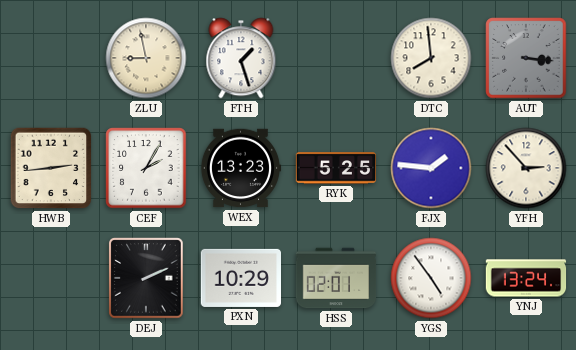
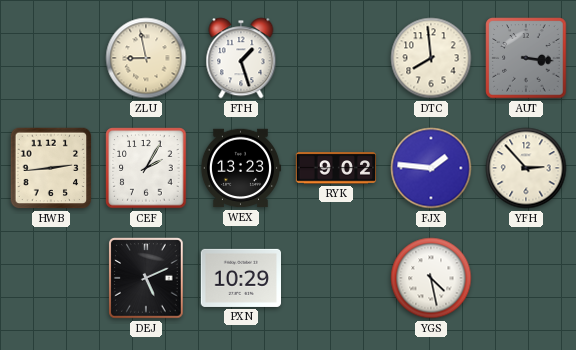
RYK: 5:25 -> 9:02 (336, 168)
DEJ: 2:11 -> 5:11 (146, 278)
HSS: 02:01 -> none (336, 278)
YGS: 4:54 -> 4:28 (431, 278)
YNJ: 13:24 -> none (526, 278)
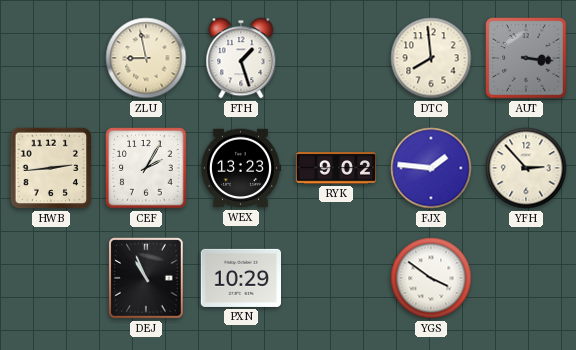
DEJ: 5:11 -> 10:56 (146, 278)
YGS: 4:28 -> 3:51 (431, 278)
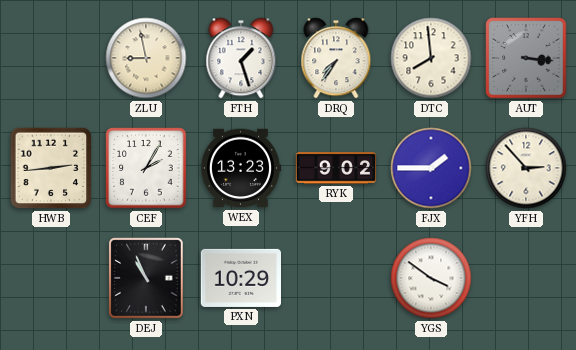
DRQ: none -> 7:36 (336, 58)
FJX: 1:46 -> 1:45 (431, 168)
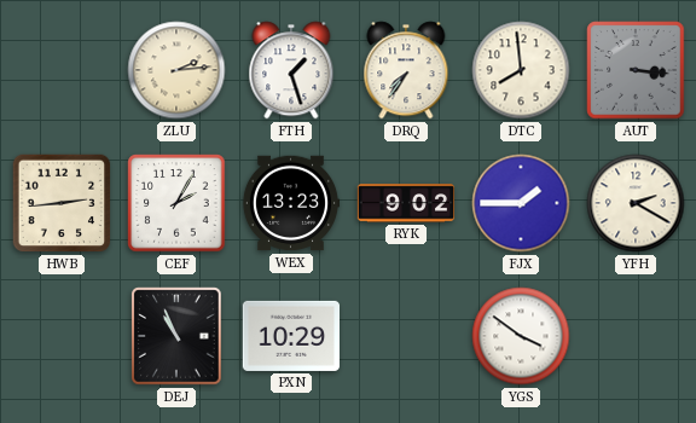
ZLU: 8:58 -> 2:14 (176, 70)
YFH: 2:53 -> 2:20 (636, 203)
